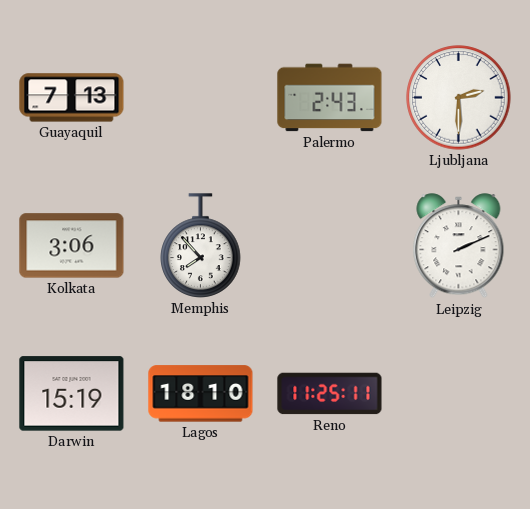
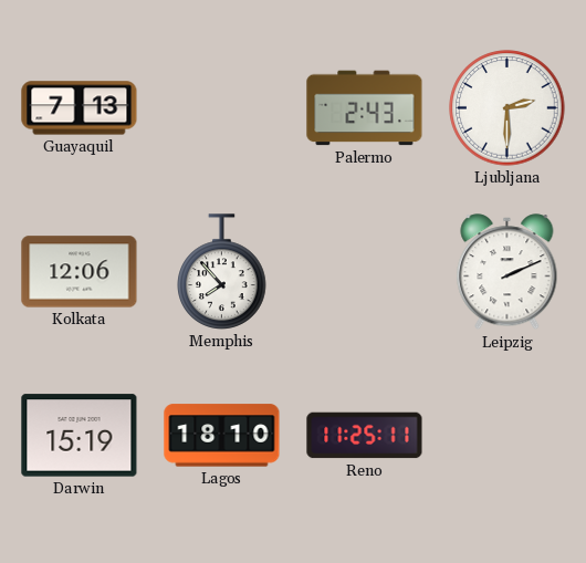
Kolkata: 3:06 -> 12:06 (80, 272)
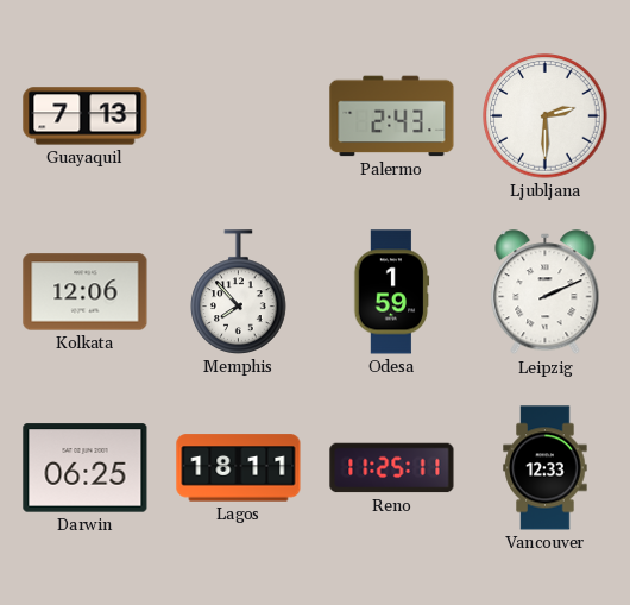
Odesa: none -> 1:59 (392, 292)
Darwin: 15:19 -> 06:25 (86, 468)
Lagos: 18:10 -> 18:11 (239, 468)
Vancouver: none -> 12:33 (546, 468)
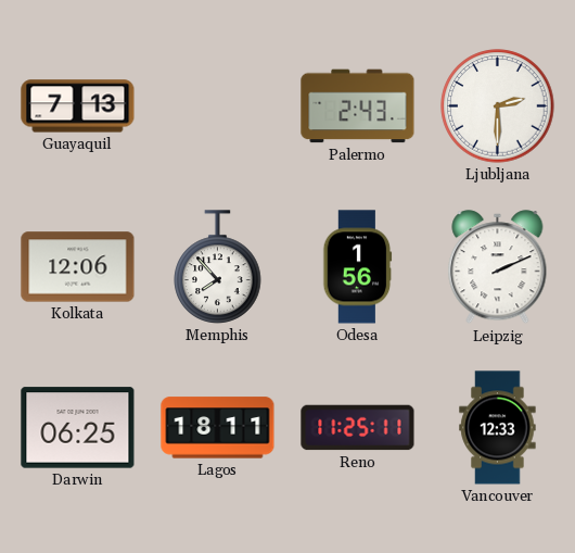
Odesa: 1:59 -> 1:56 (358, 267)
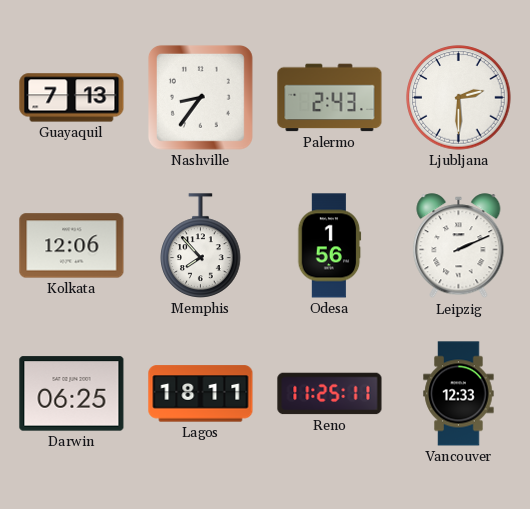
Nashville: none -> 8:36 (200, 97)
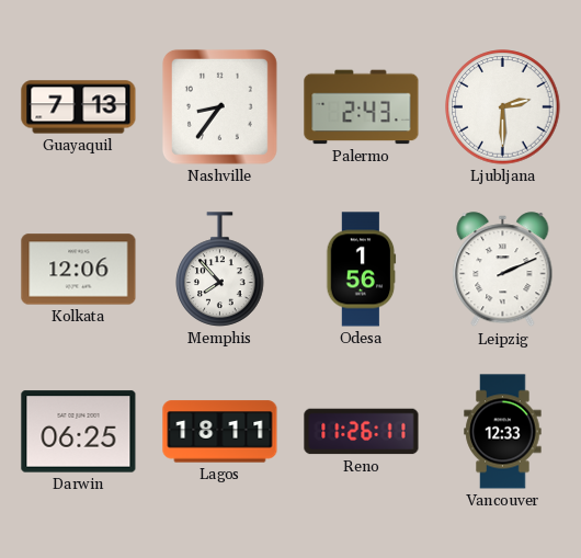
Reno: 11:25 -> 11:26 (362, 432)
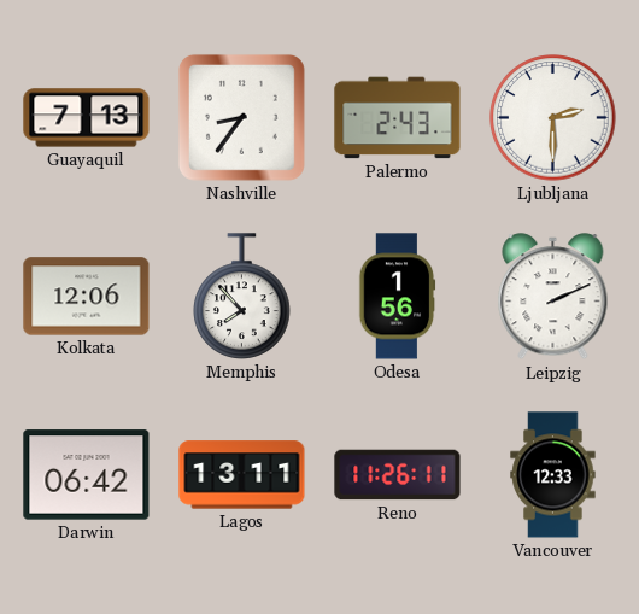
Darwin: 06:25 -> 06:42 (87, 475)
Lagos: 18:11 -> 13:11 (242, 475)
